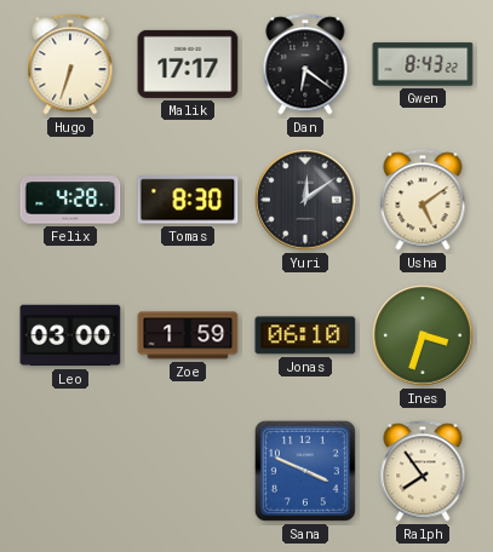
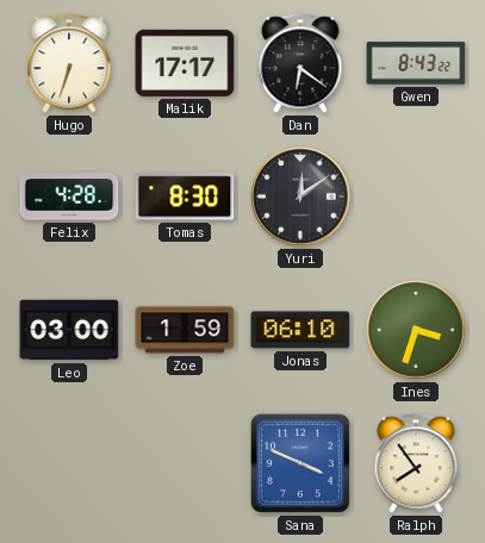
Usha: 5:09 -> none (423, 200)
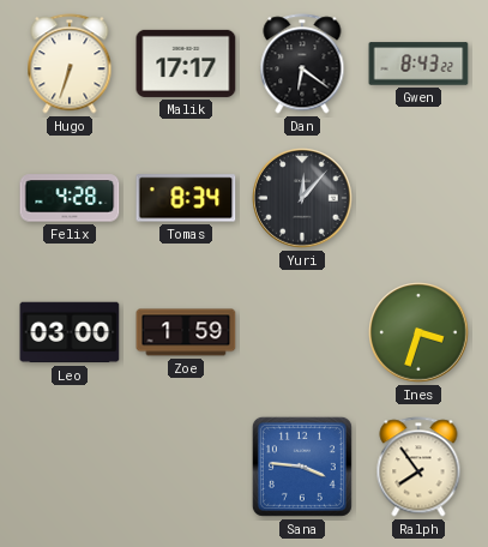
Tomas: 8:30 -> 8:34 (186, 198)
Yuri: 12:09 -> 12:07 (302, 198)
Jonas: 06:10 -> none (300, 330)
Sana: 3:49 -> 3:46 (302, 467)
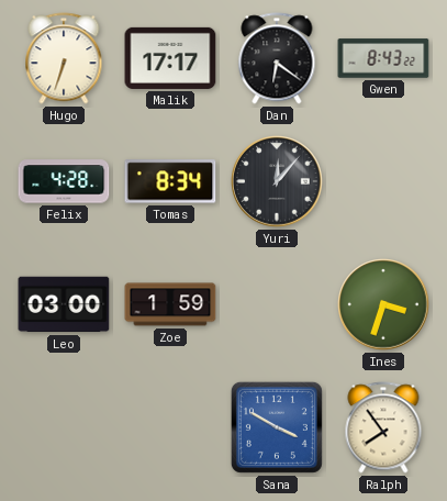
Sana: 3:46 -> 3:50 (277, 427)
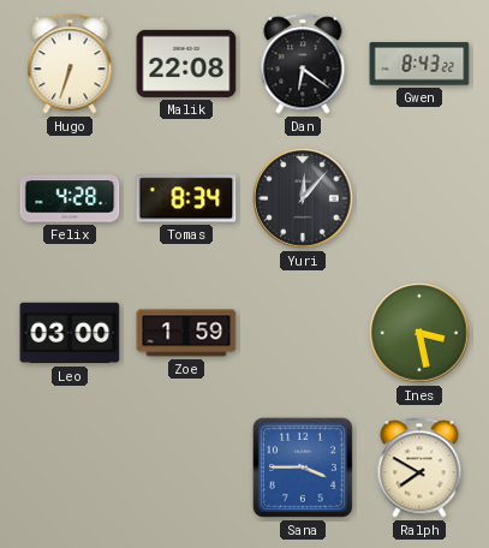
Malik: 17:17 -> 22:08 (186, 64)
Ines: 3:33 -> 3:28 (419, 333)
Sana: 3:50 -> 3:45 (303, 467)
Ralph: 7:54 -> 7:50 (419, 467)
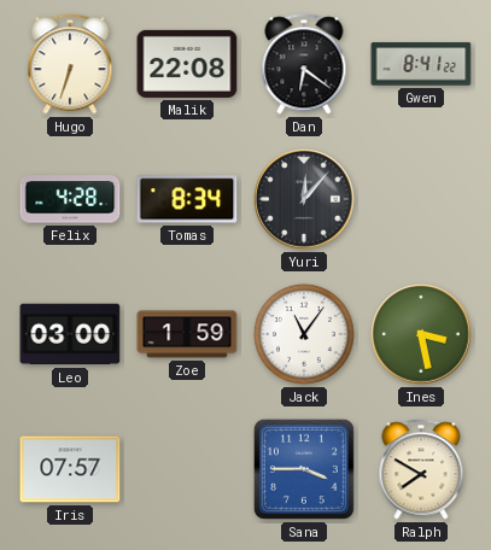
Gwen: 8:43 -> 8:41 (421, 64)
Jack: none -> 11:06 (305, 335)
Iris: none -> 07:57 (70, 469)
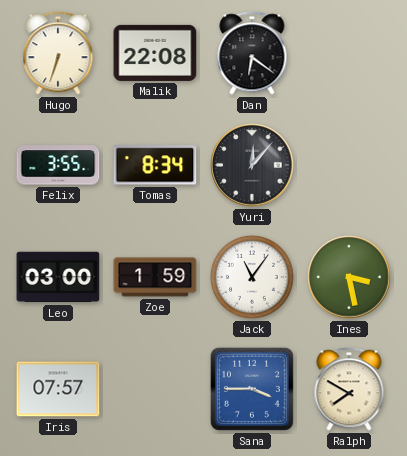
Gwen: 8:41 -> none (421, 64)
Felix: 4:28 -> 3:55 (58, 165)
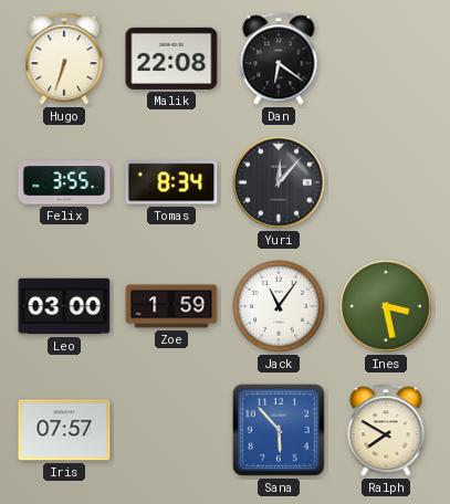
Sana: 3:45 -> 5:53 (279, 430)
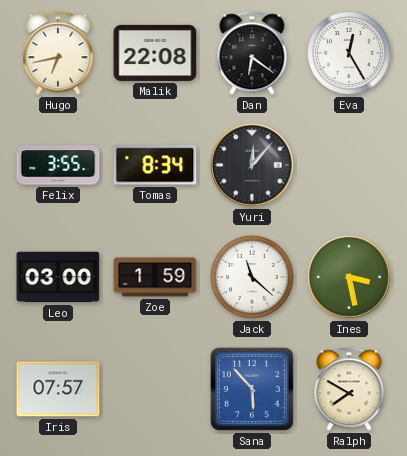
Hugo: 6:33 -> 6:43 (58, 53)
Eva: none -> 12:25 (350, 54)
Jack: 11:06 -> 11:22 (253, 278)
